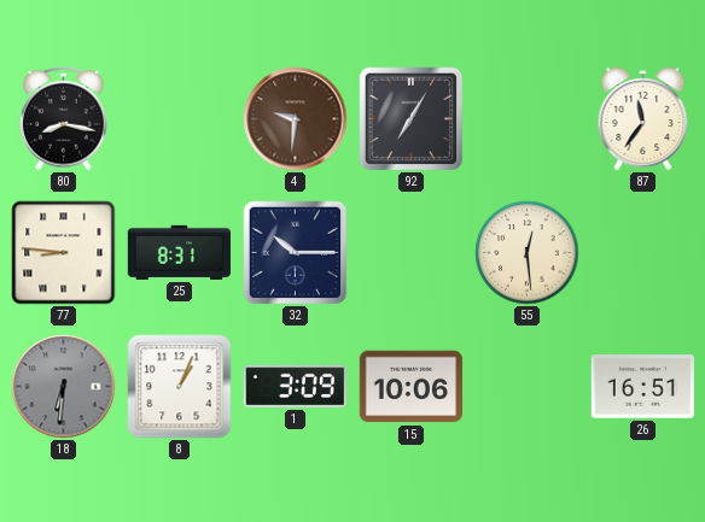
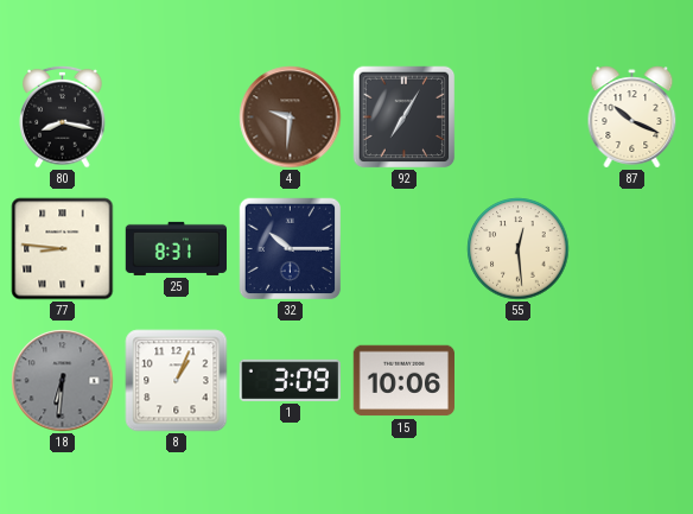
87: 11:36 -> 10:19 (632, 118)
26: 16:51 -> none (642, 387)
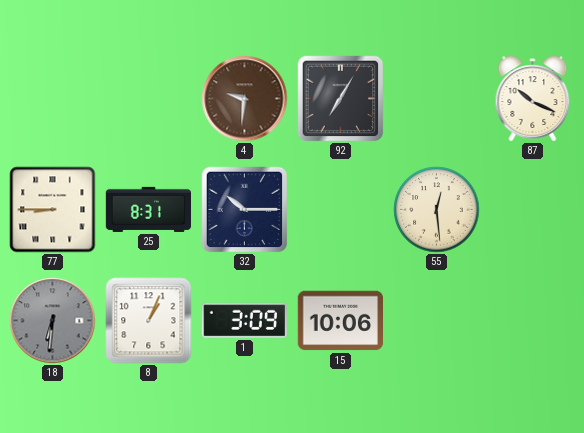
80: 8:17 -> none (63, 116)
77: 8:46 -> 8:45 (53, 210)
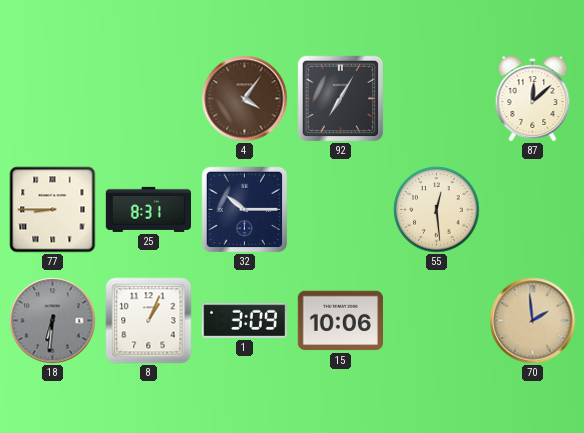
4: 9:31 -> 4:06 (245, 99)
87: 10:19 -> 12:08 (533, 99)
70: none -> 1:59 (533, 321)
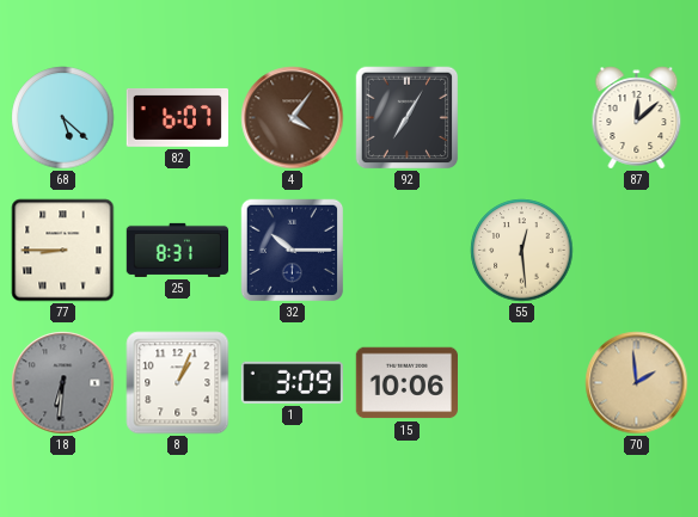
68: none -> 5:22 (63, 118)
82: none -> 6:07 (177, 117)
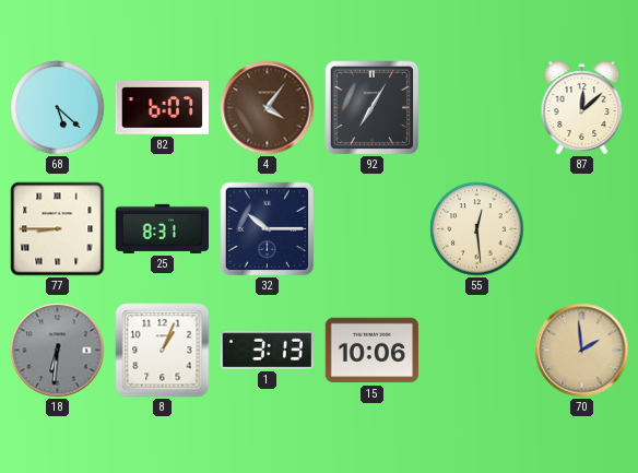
1: 3:09 -> 3:13 (267, 350)
